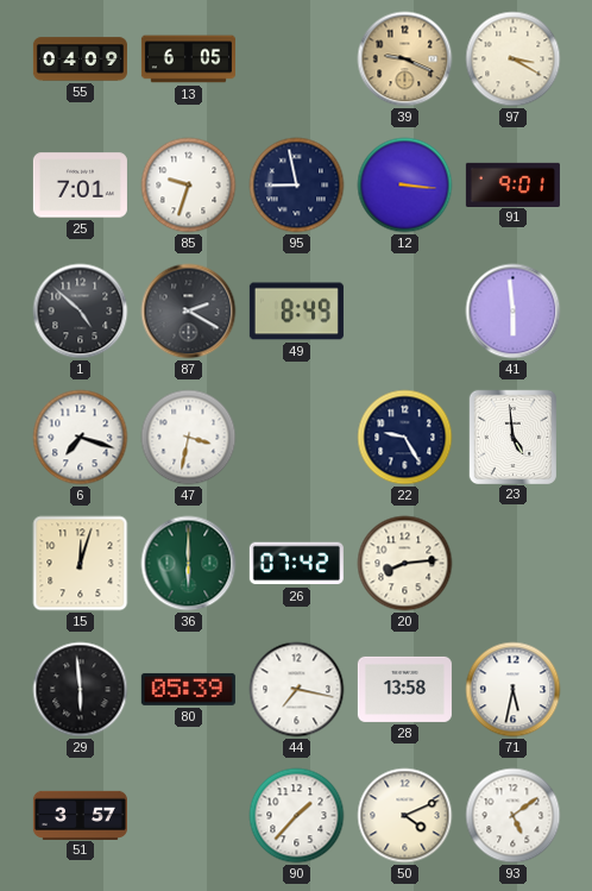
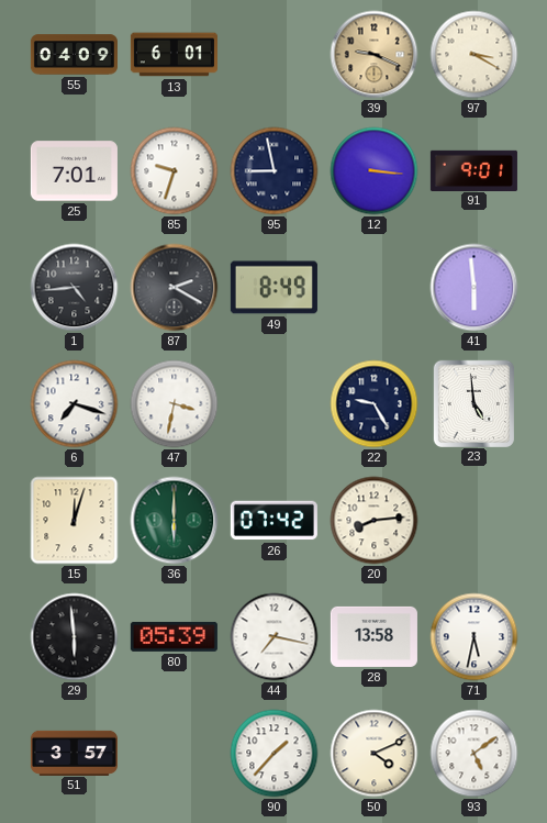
13: 6:05 -> 6:01 (174, 55)
1: 4:52 -> 4:44 (75, 288)
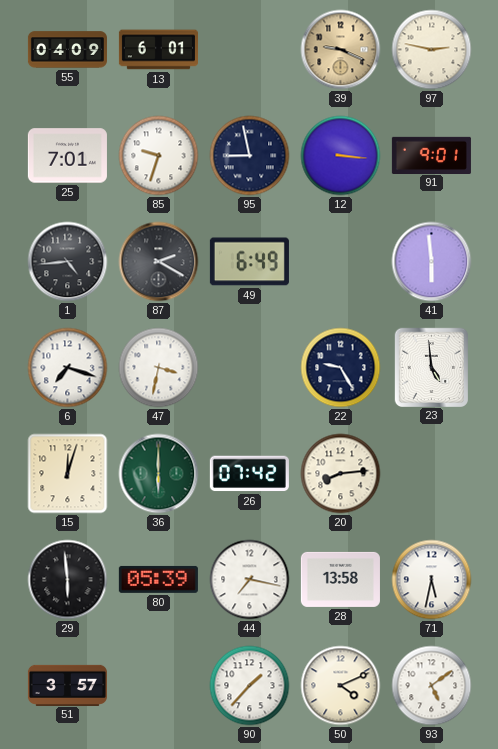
97: 3:20 -> 2:47 (432, 50)
49: 8:49 -> 6:49 (249, 262)
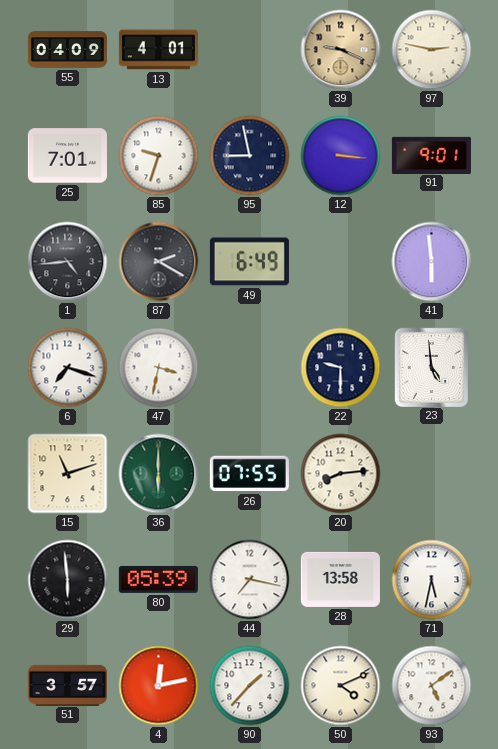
13: 6:01 -> 4:01 (158, 50)
22: 9:25 -> 9:30 (341, 368)
15: 12:03 -> 11:12 (68, 474)
26: 07:42 -> 07:55 (249, 474)
4: none -> 12:13 (159, 686)
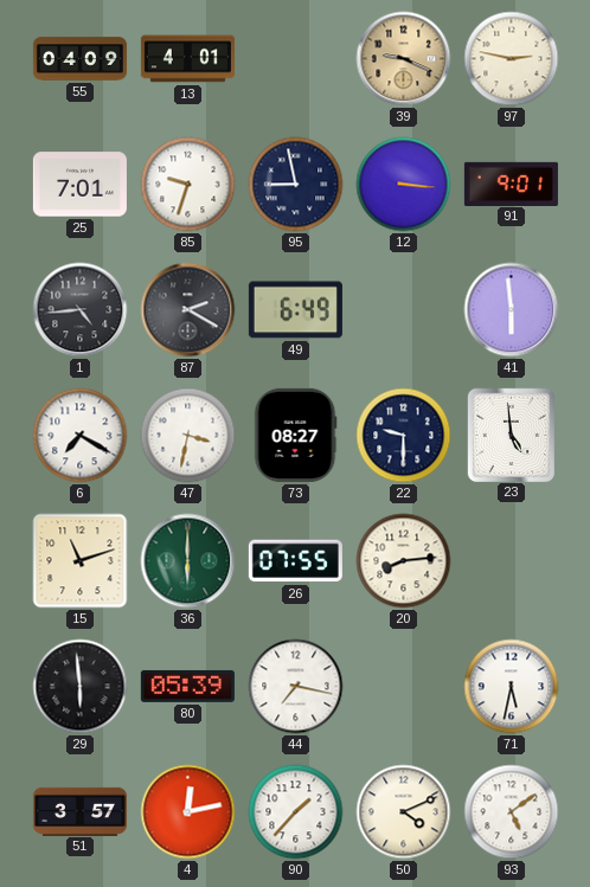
6: 7:18 -> 7:20 (81, 436)
73: none -> 08:27 (296, 435)
28: 13:58 -> none (340, 579)
